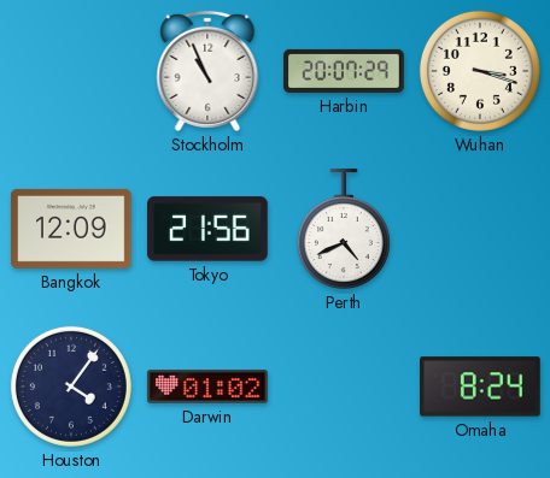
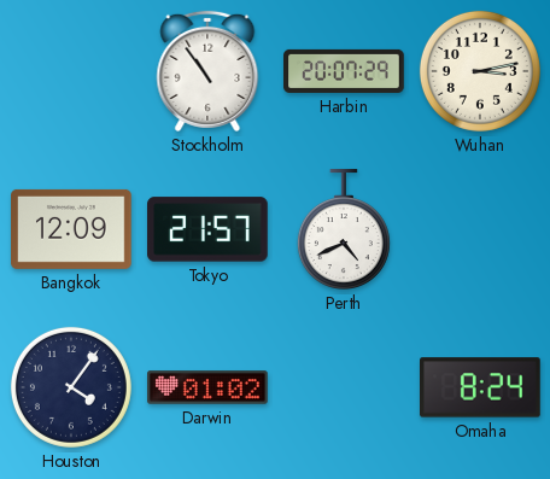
Stockholm: 10:56 -> 10:54 (207, 71)
Wuhan: 3:18 -> 3:13 (480, 71)
Tokyo: 21:56 -> 21:57 (207, 229)
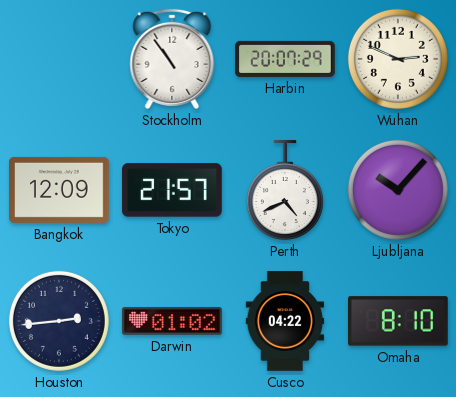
Wuhan: 3:13 -> 2:49 (398, 59)
Ljubljana: none -> 10:07 (398, 190)
Houston: 4:06 -> 2:44 (59, 321)
Cusco: none -> 04:22 (285, 321)
Omaha: 8:24 -> 8:10 (399, 321)
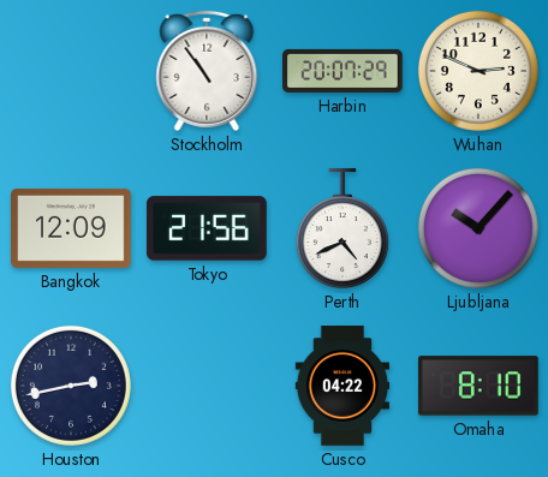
Tokyo: 21:57 -> 21:56 (207, 228)
Houston: 2:44 -> 2:43 (71, 386)
Darwin: 01:02 -> none (172, 321)
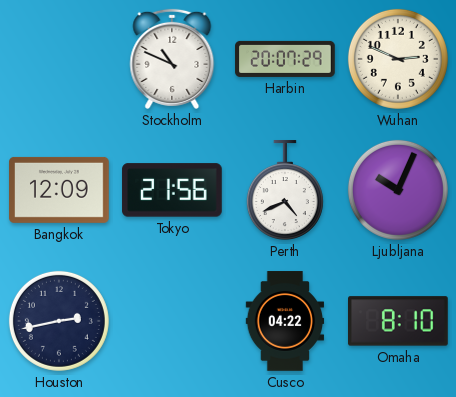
Stockholm: 10:54 -> 10:49 (172, 59)
Ljubljana: 10:07 -> 10:04 (398, 190)
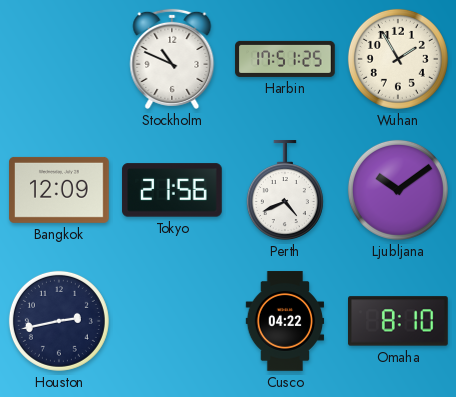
Harbin: 20:07 -> 17:51 (285, 59)
Wuhan: 2:49 -> 1:55 (398, 59)
Ljubljana: 10:04 -> 10:09 (398, 190)
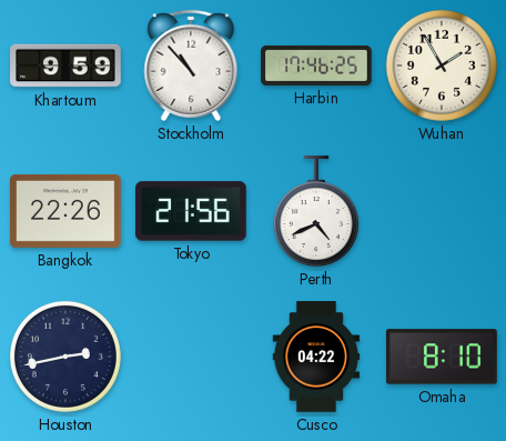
Khartoum: none -> 9:59 (65, 66)
Stockholm: 10:49 -> 10:53 (191, 66)
Harbin: 17:51 -> 17:46 (316, 66)
Bangkok: 12:09 -> 22:26 (65, 211)
Ljubljana: 10:09 -> none (398, 190)
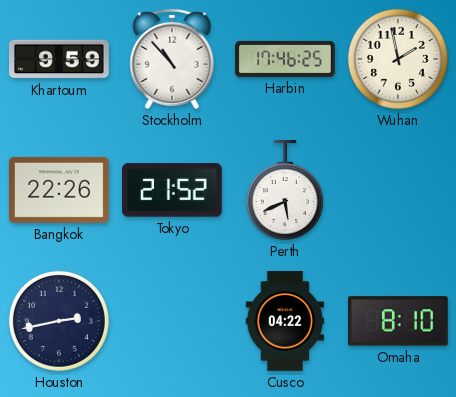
Wuhan: 1:55 -> 1:58 (398, 59)
Tokyo: 21:56 -> 21:52 (172, 190)
Perth: 4:41 -> 5:41 (285, 190)
